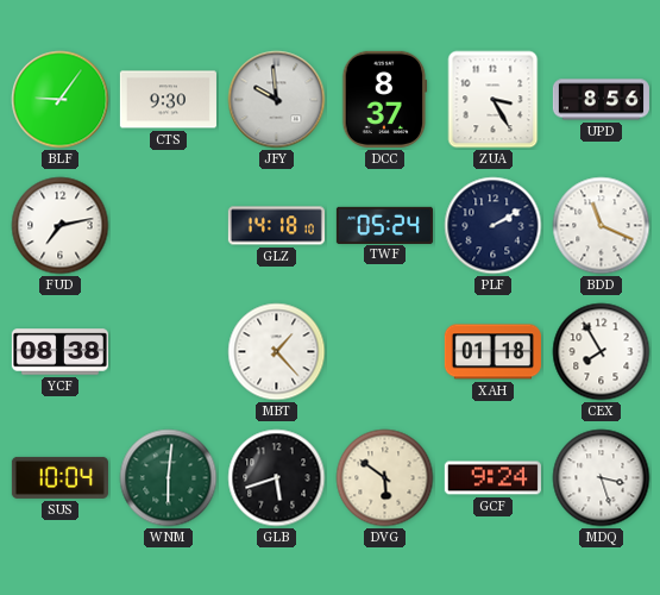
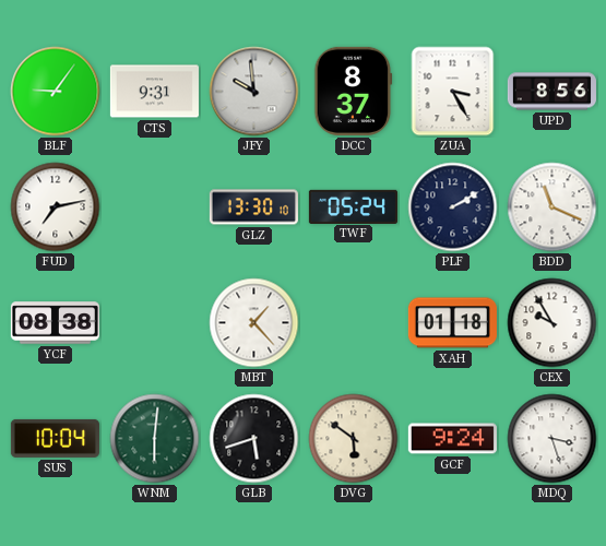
CTS: 9:30 -> 9:31 (154, 92)
GLZ: 14:18 -> 13:30 (253, 207)
CEX: 7:55 -> 9:55 (552, 323)
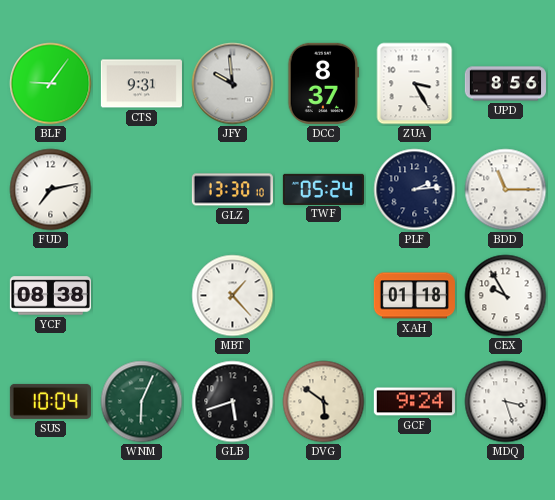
PLF: 2:10 -> 2:14 (415, 190)
BDD: 11:19 -> 11:15 (506, 190)
WNM: 6:01 -> 6:04 (142, 402)
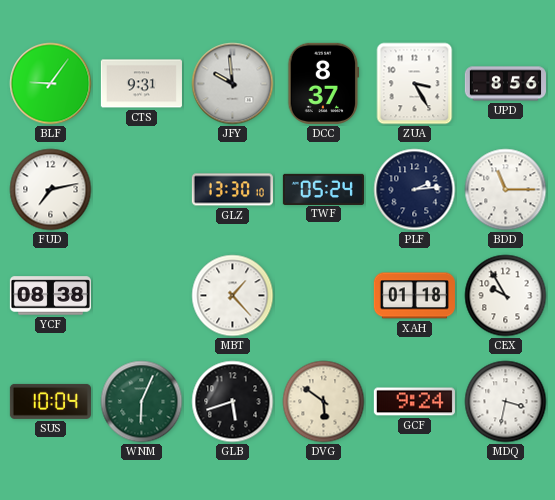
MDQ: 3:27 -> 3:32 (506, 402)
